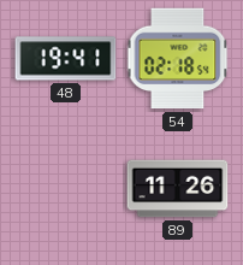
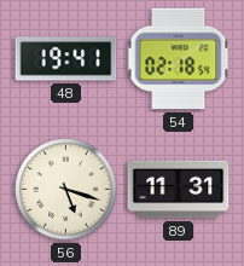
56: none -> 5:18 (66, 190)
89: 11:26 -> 11:31 (179, 190)
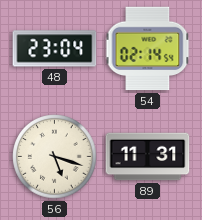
48: 19:41 -> 23:04 (55, 49)
54: 02:18 -> 02:14 (148, 49)
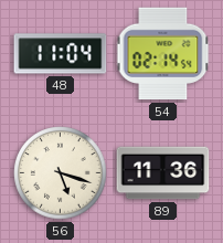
48: 23:04 -> 11:04 (61, 54)
89: 11:31 -> 11:36 (163, 173)
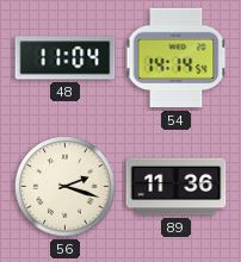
54: 02:14 -> 14:14 (177, 58)
56: 5:18 -> 2:18 (66, 187)
